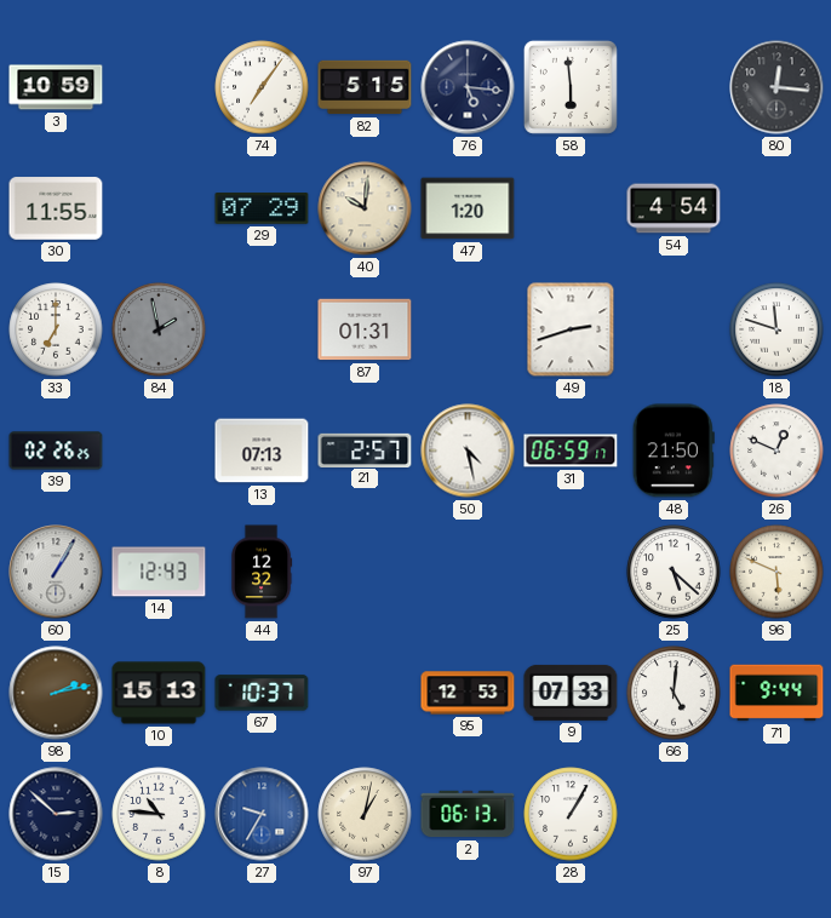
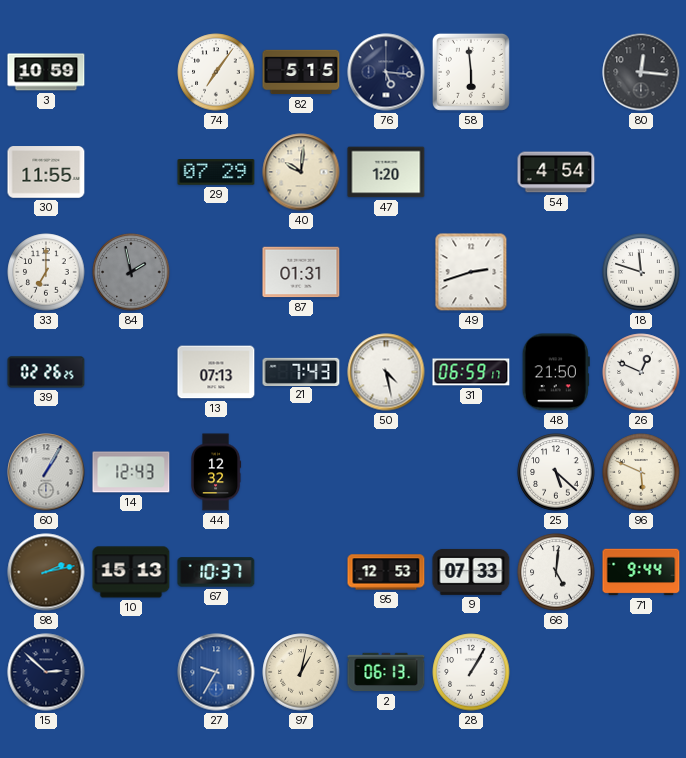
21: 2:57 -> 7:43 (301, 371)
8: 10:46 -> none (159, 814)
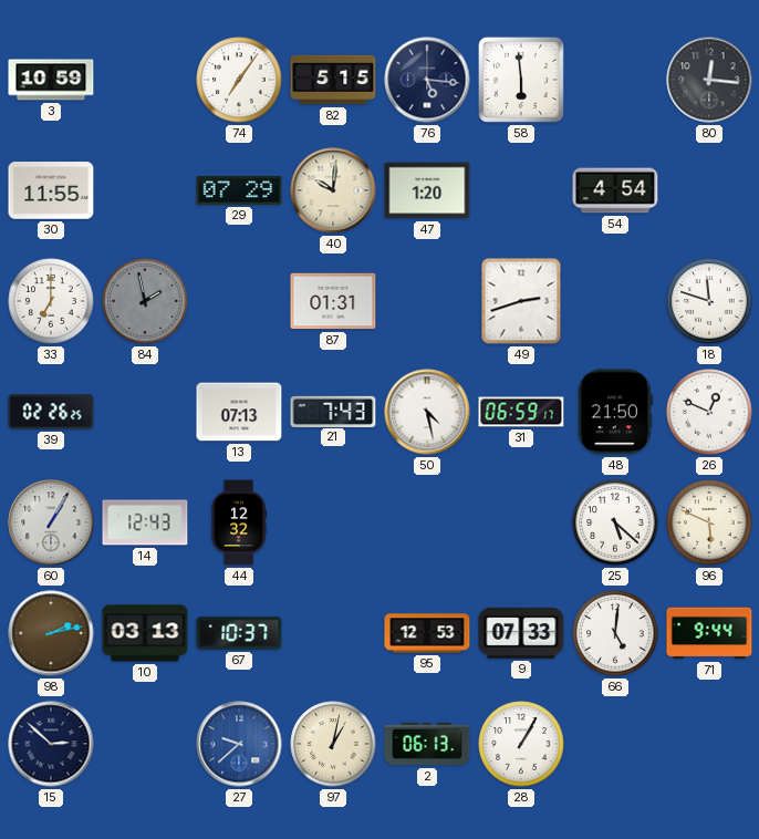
10: 15:13 -> 03:13 (145, 633)
27: 9:35 -> 9:38 (239, 744)
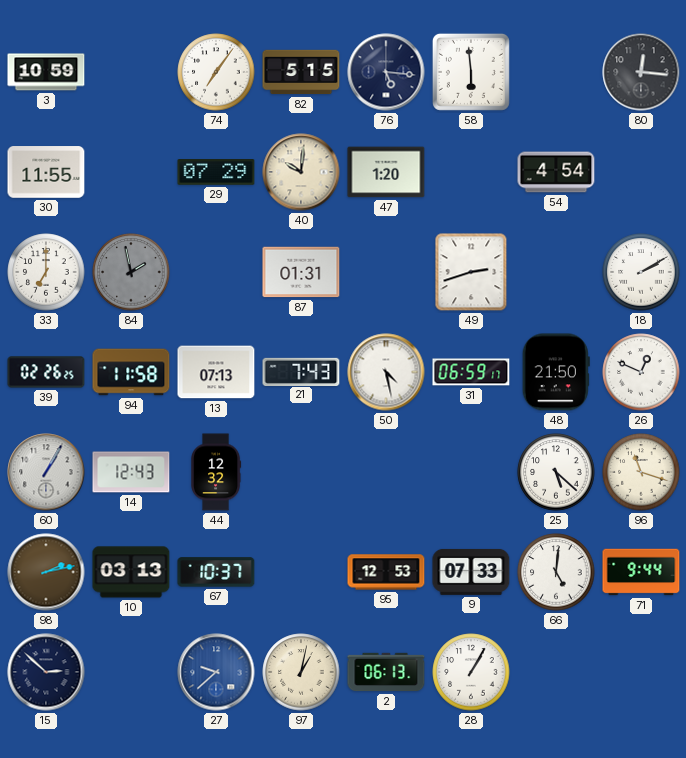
18: 11:48 -> 2:10 (641, 272)
94: none -> 11:58 (131, 372)
96: 5:49 -> 11:18 (641, 472)
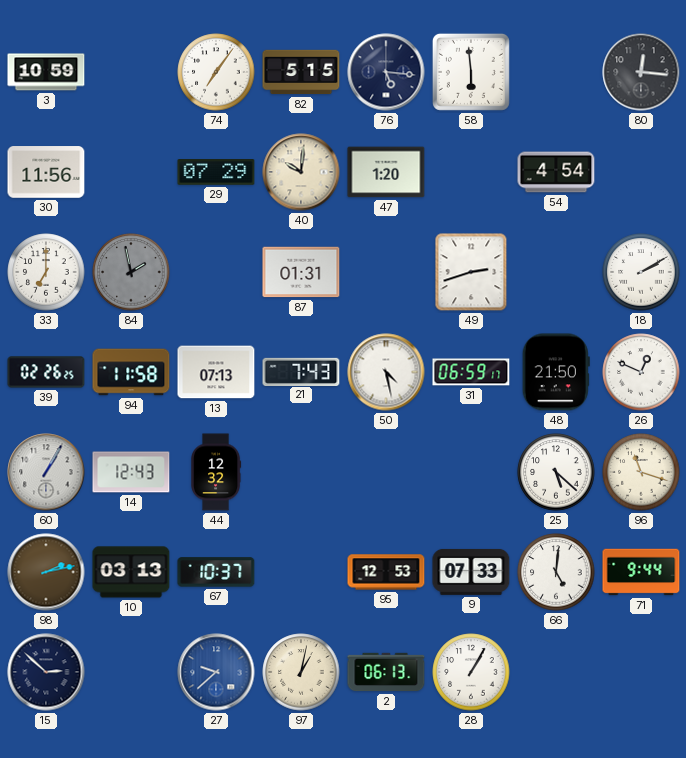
30: 11:55 -> 11:56 (46, 172)
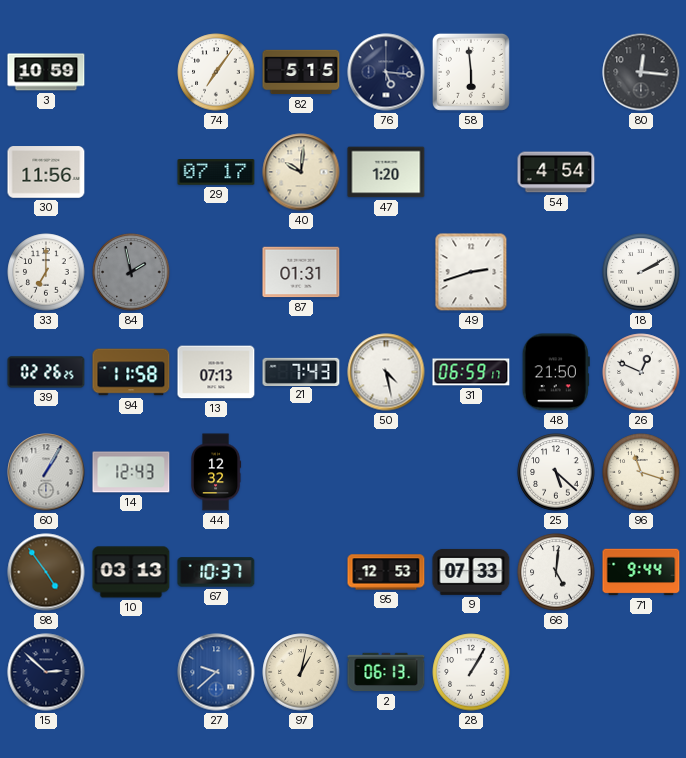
29: 07:29 -> 07:17 (216, 172)
98: 2:13 -> 4:54 (46, 572)
